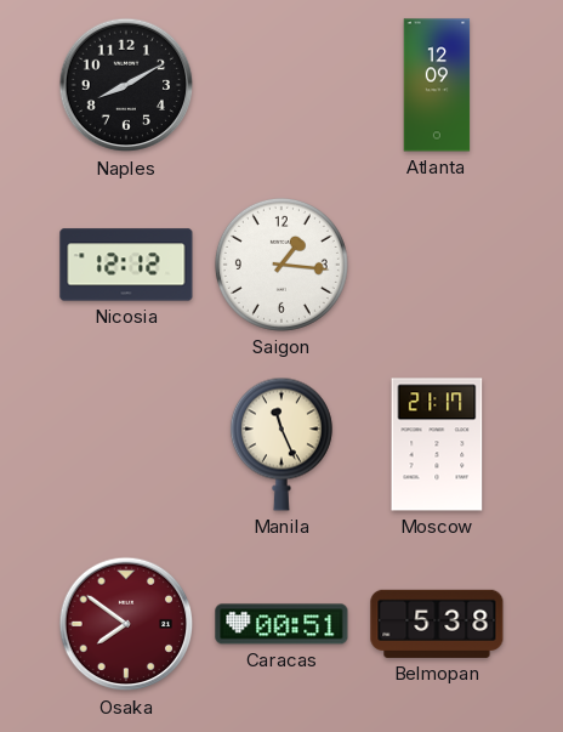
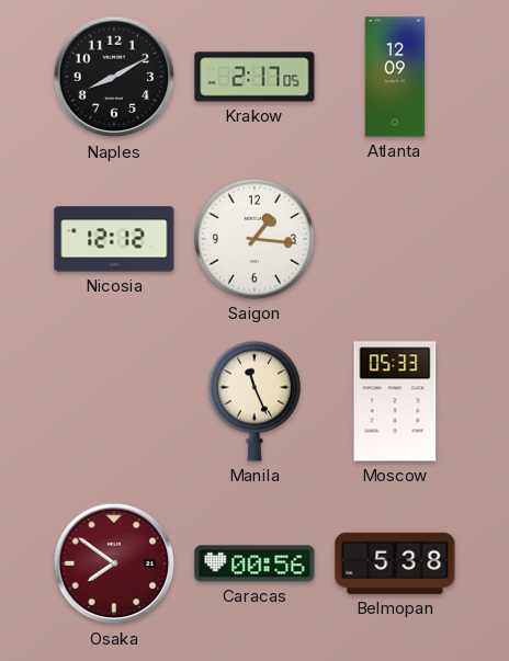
Krakow: none -> 2:17 (255, 77)
Moscow: 21:17 -> 05:33 (395, 401)
Caracas: 00:51 -> 00:56 (255, 563)
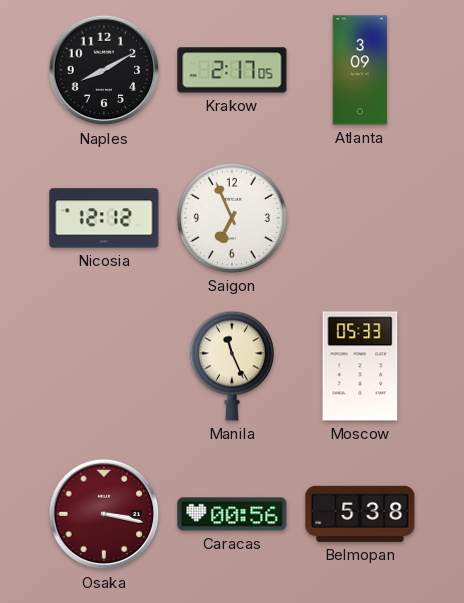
Atlanta: 12:09 -> 3:09 (360, 70)
Saigon: 1:16 -> 6:56 (232, 218)
Osaka: 7:51 -> 3:17 (104, 514)
